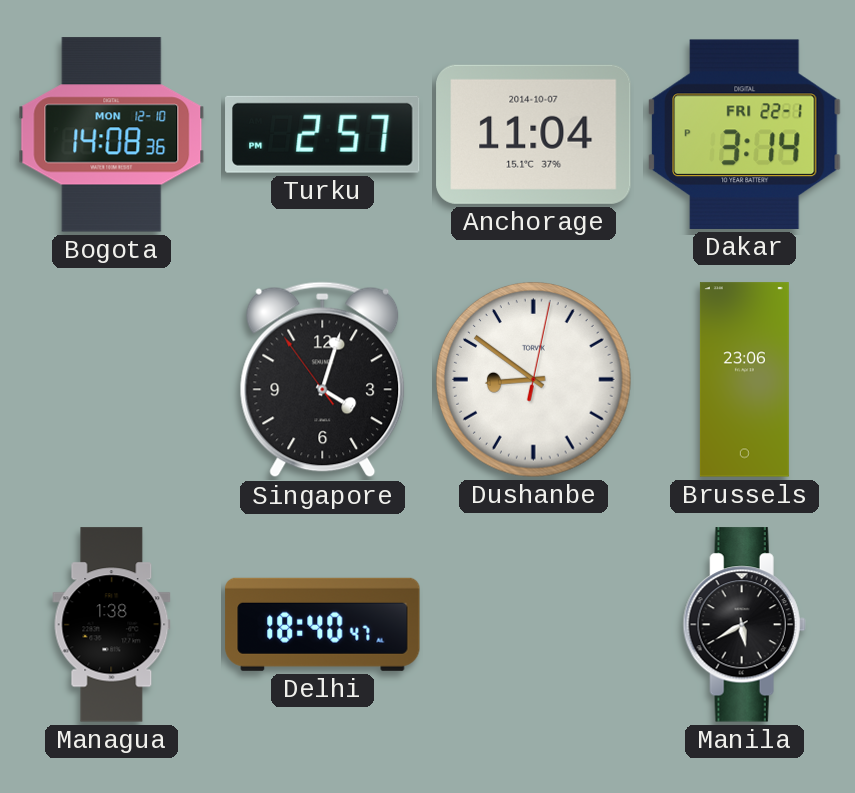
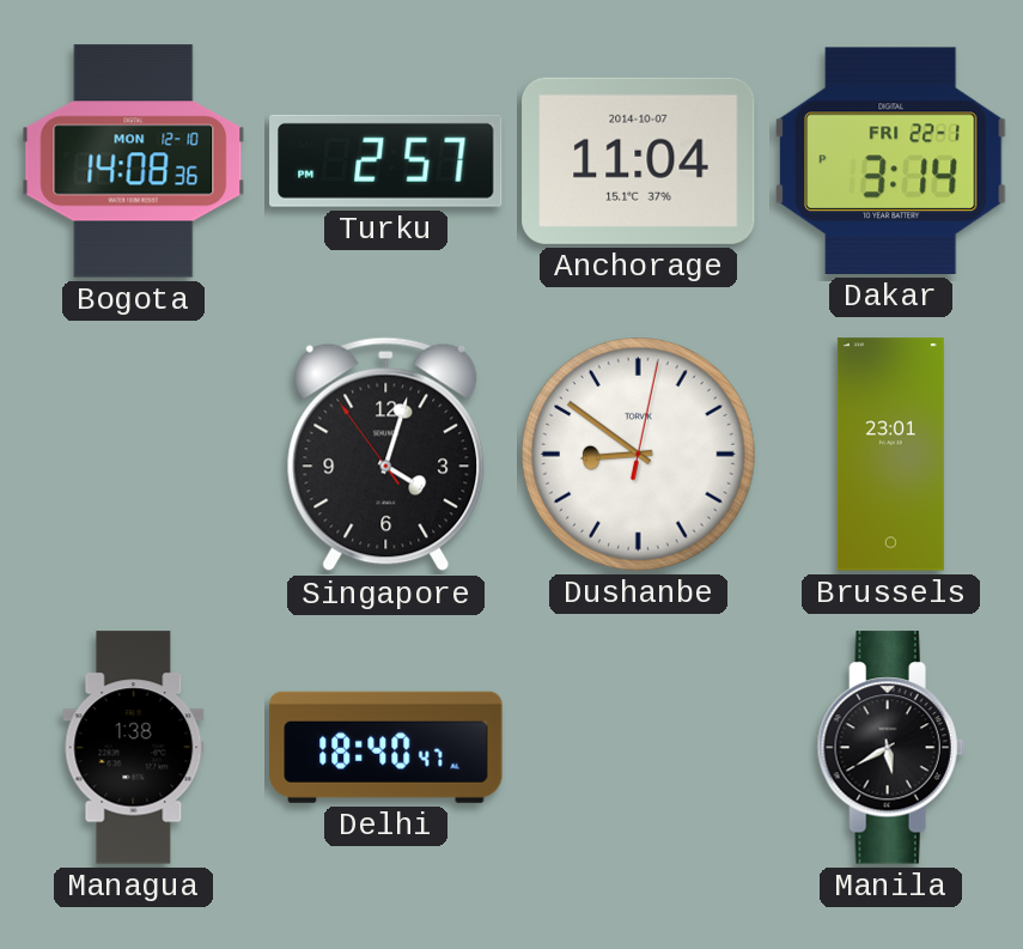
Brussels: 23:06 -> 23:01 (890, 455)
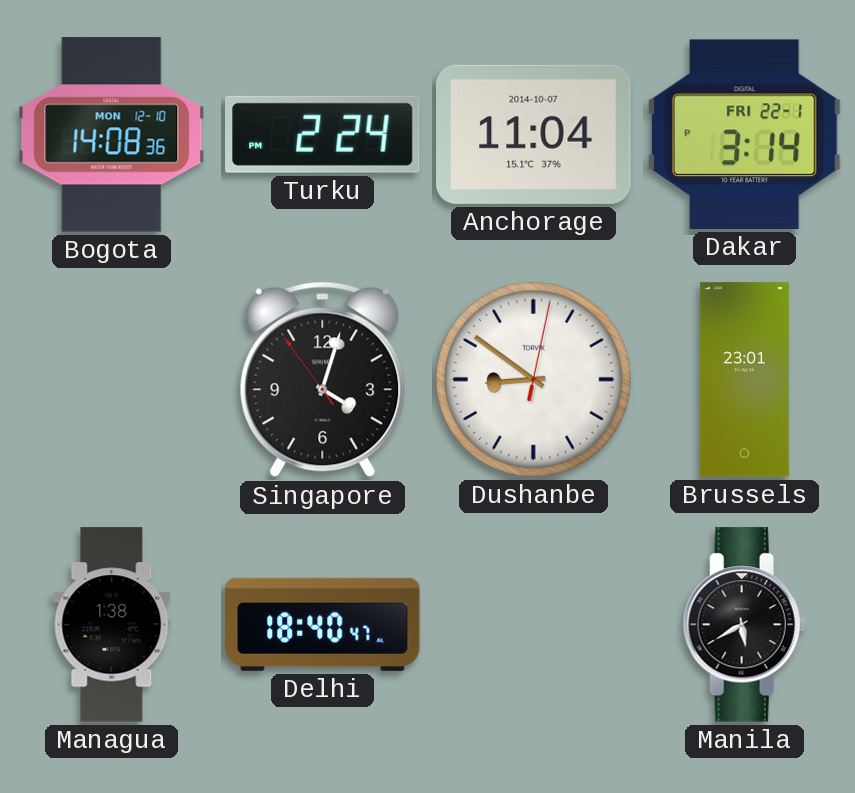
Turku: 2:57 -> 2:24 (323, 134)
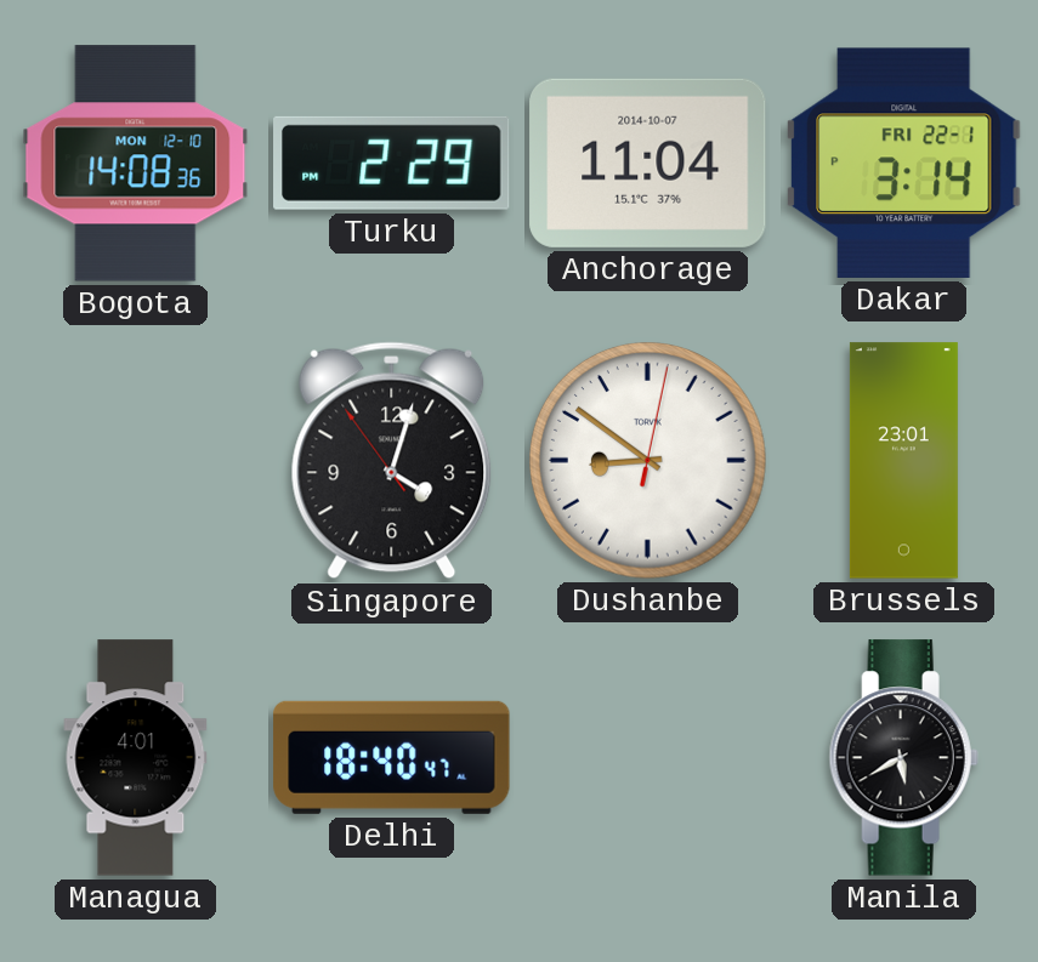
Turku: 2:24 -> 2:29 (392, 163)
Managua: 1:38 -> 4:01 (136, 758)
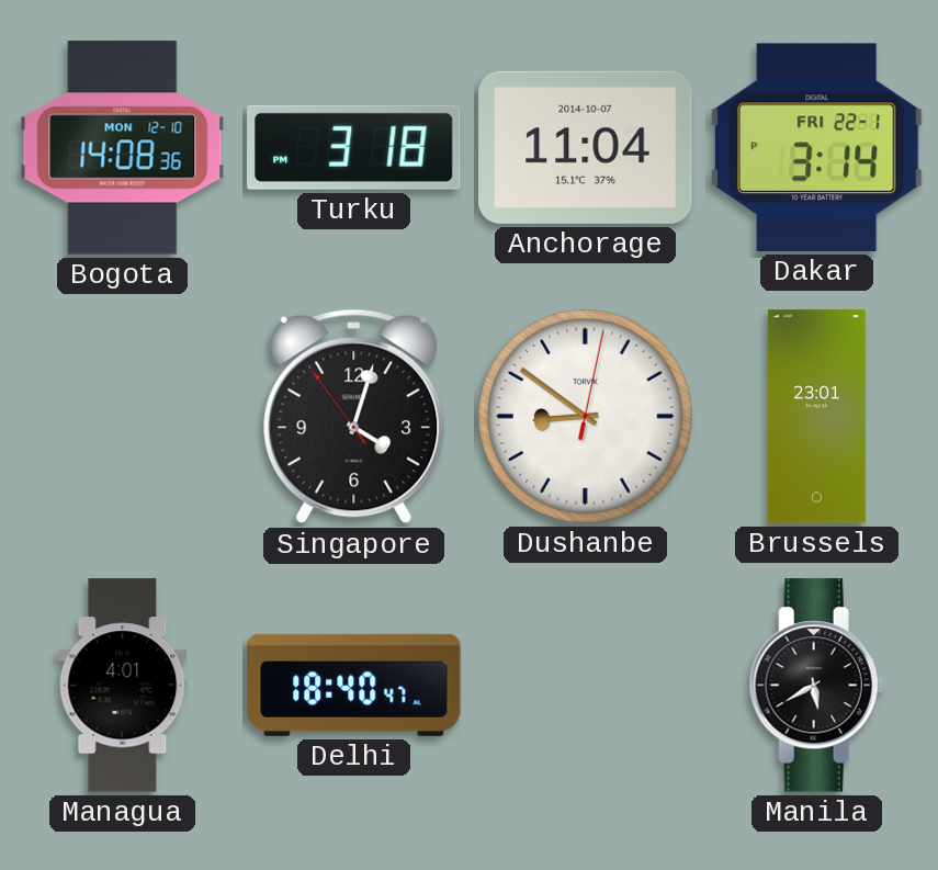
Turku: 2:29 -> 3:18 (354, 147)
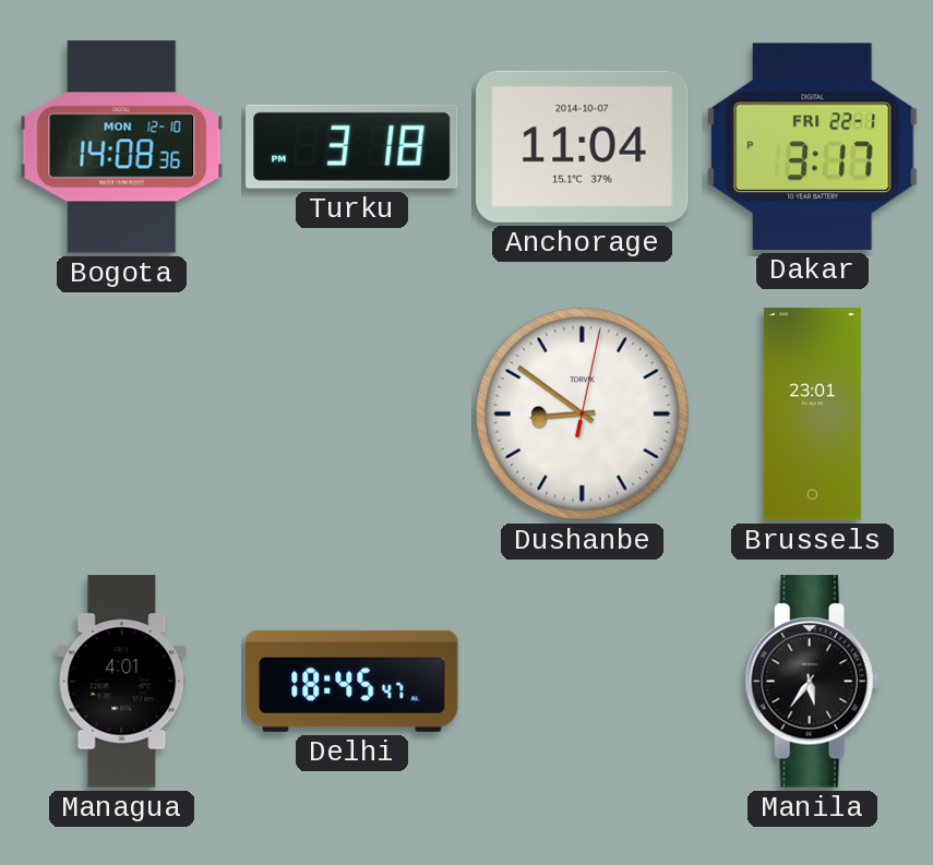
Dakar: 3:14 -> 3:17 (812, 146)
Singapore: 4:02 -> none (354, 417)
Delhi: 18:40 -> 18:45 (352, 681)
Manila: 5:40 -> 5:36 (812, 682)
